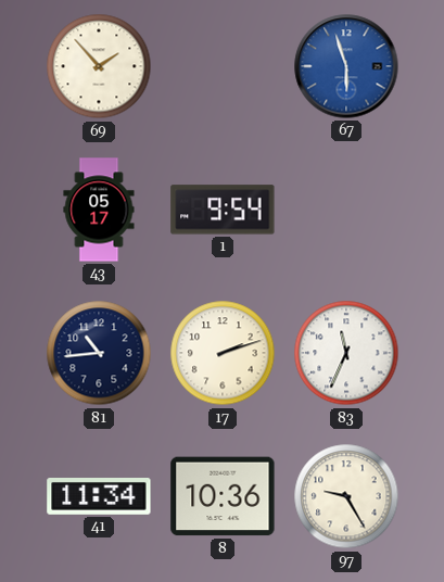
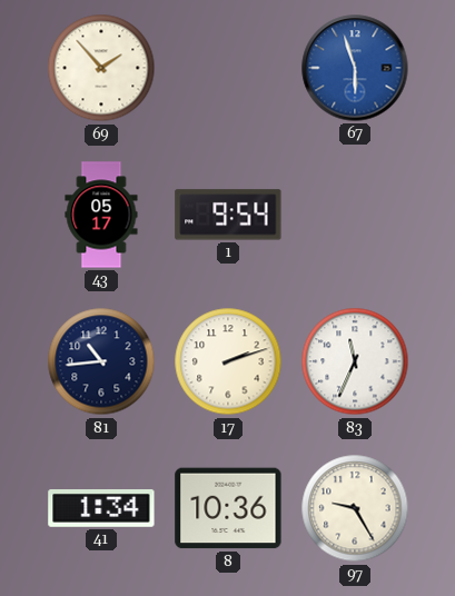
41: 11:34 -> 1:34 (101, 509)
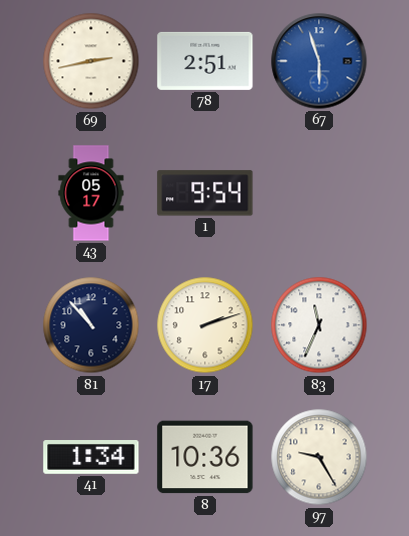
69: 1:53 -> 2:43 (91, 61)
78: none -> 2:51 (205, 61)
81: 10:44 -> 10:53 (91, 325)
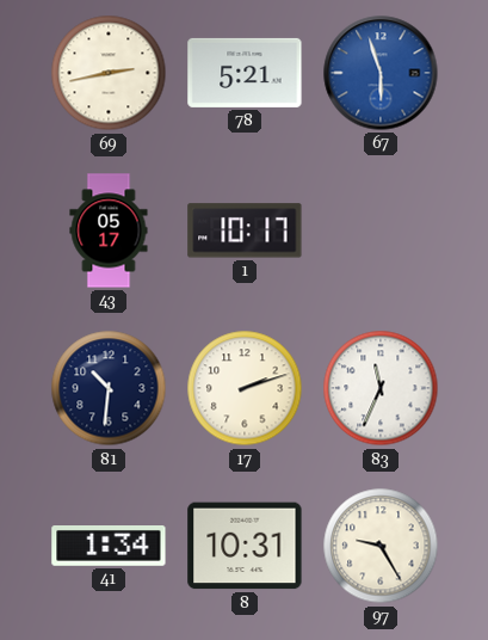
78: 2:51 -> 5:21 (245, 73)
1: 9:54 -> 10:17 (245, 230)
81: 10:53 -> 10:31 (109, 388)
8: 10:36 -> 10:31 (245, 546)
